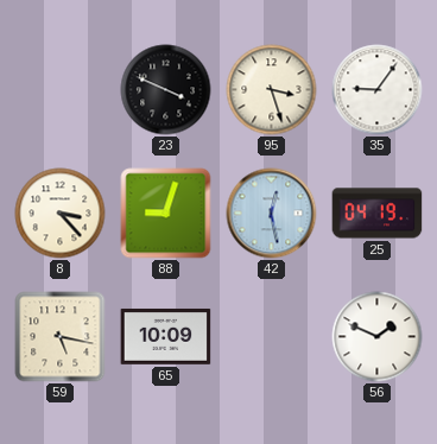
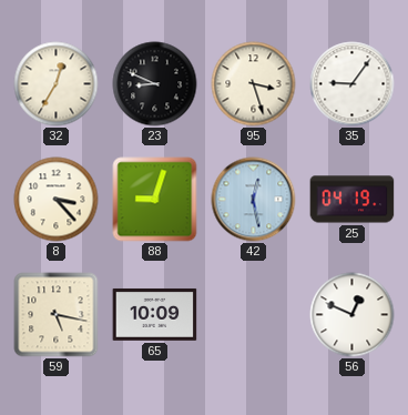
32: none -> 12:35 (57, 84)
23: 3:49 -> 8:49 (155, 84)
56: 1:49 -> 12:49 (353, 315)
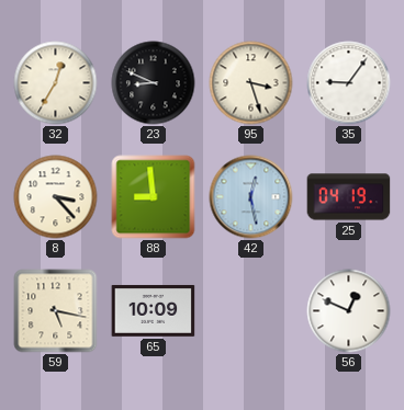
88: 9:03 -> 8:59 (154, 197)
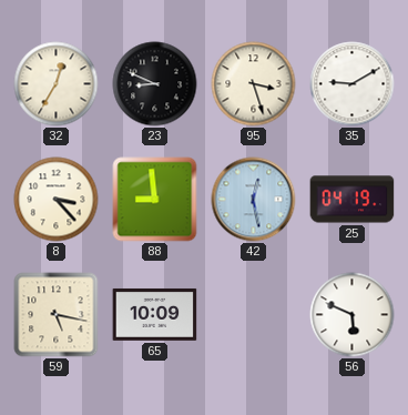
35: 9:06 -> 9:10 (353, 84)
56: 12:49 -> 5:49 (353, 315)
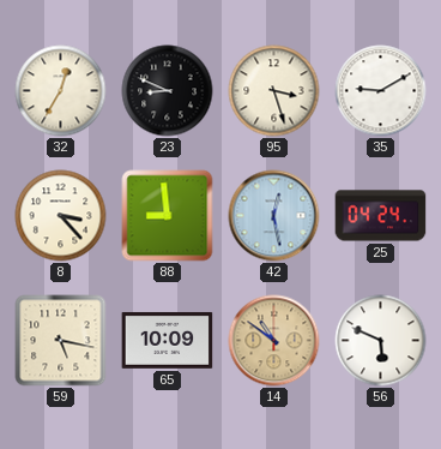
25: 04:19 -> 04:24 (381, 216)
14: none -> 10:51 (274, 341)
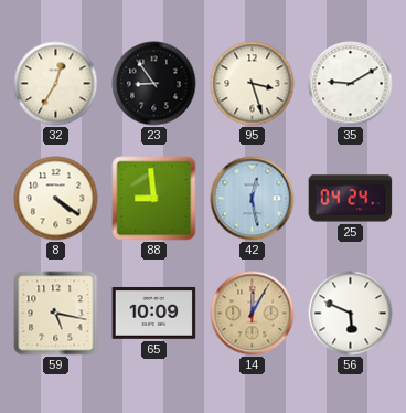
23: 8:49 -> 8:54 (154, 84)
8: 3:23 -> 4:21 (56, 199)
14: 10:51 -> 12:05 (253, 314)
